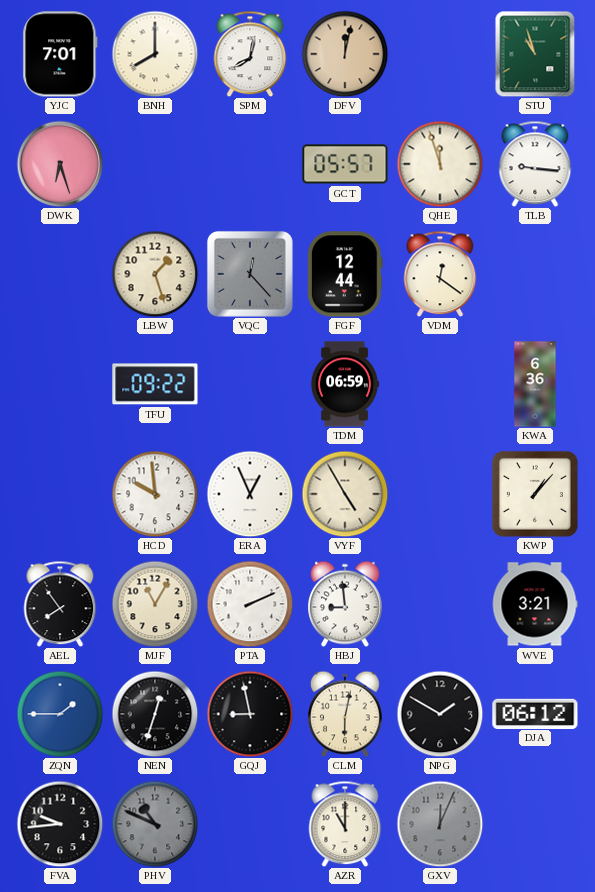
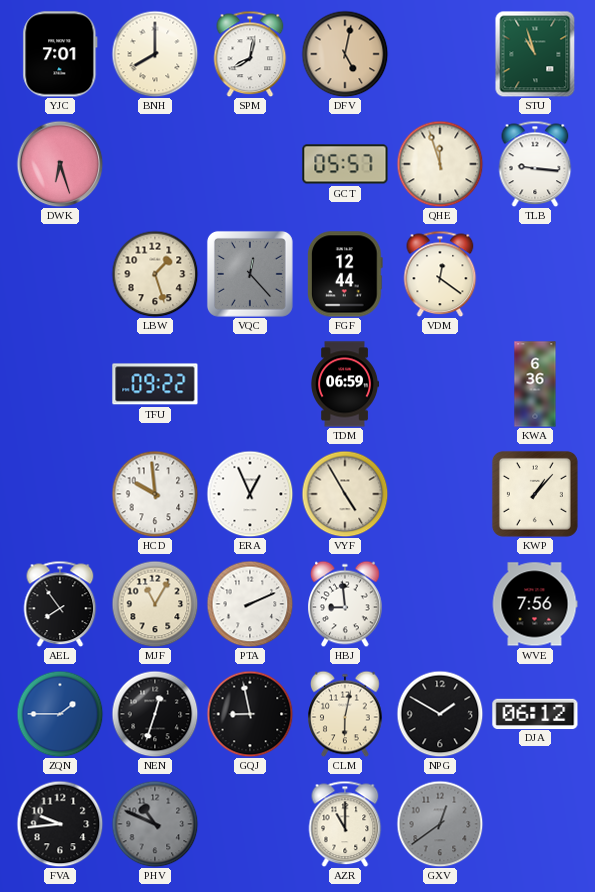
DFV: 12:02 -> 5:02 (345, 54)
WVE: 3:21 -> 7:56 (535, 604)
GXV: 12:04 -> 12:39 (440, 824)
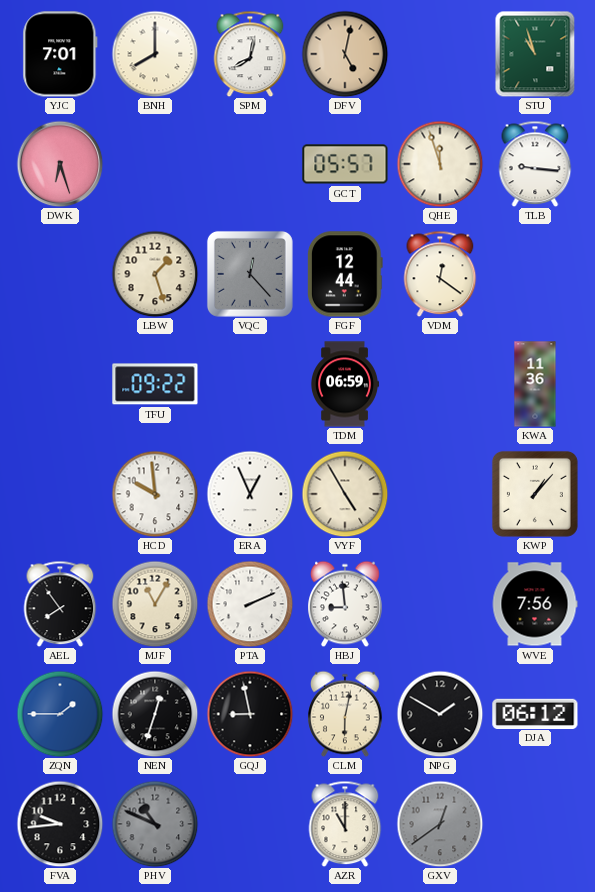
KWA: 6:36 -> 11:36 (535, 384)
